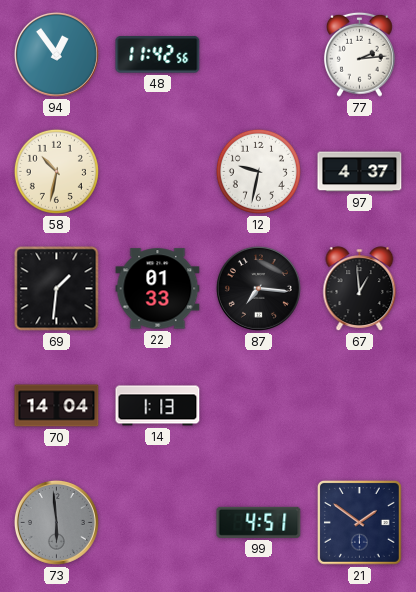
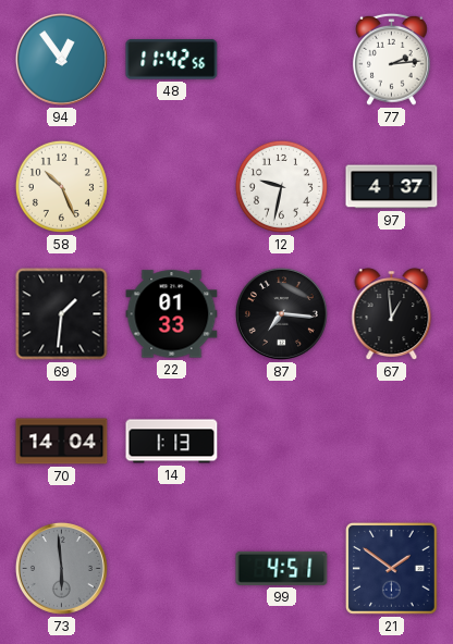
58: 10:32 -> 10:26 (61, 186)
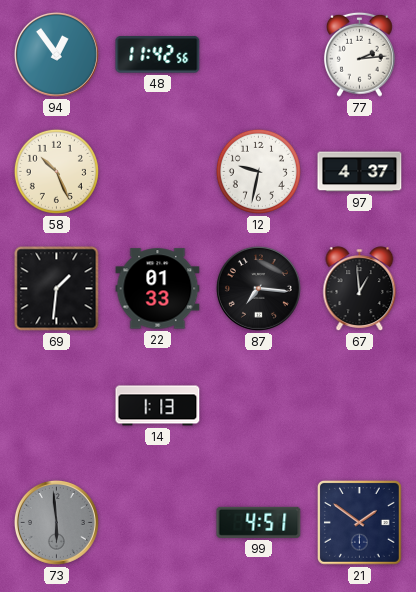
70: 14:04 -> none (62, 442)
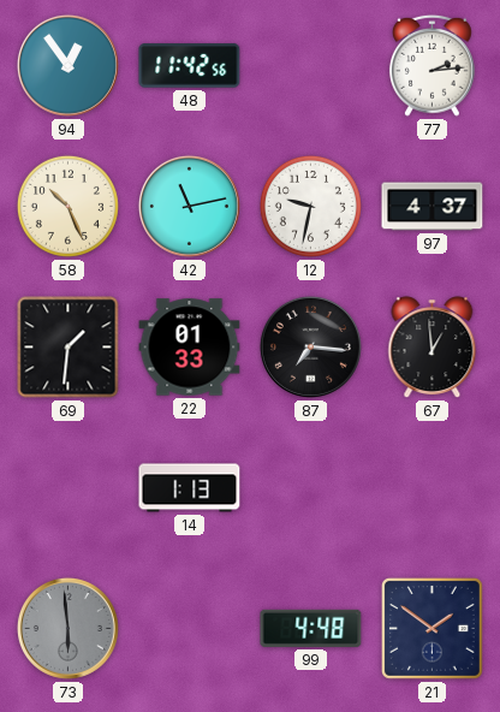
42: none -> 11:13 (189, 206)
99: 4:51 -> 4:48 (311, 628)
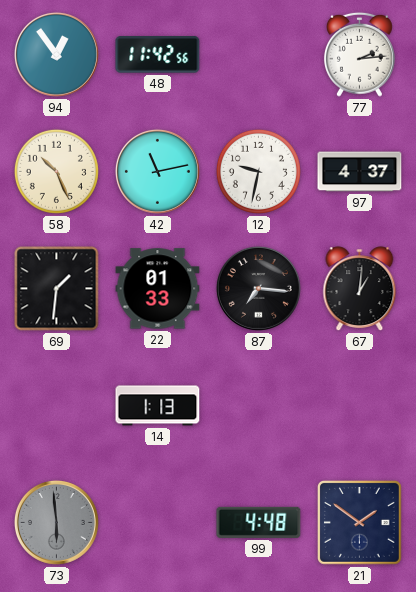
67: 12:59 -> 1:01 (360, 289)
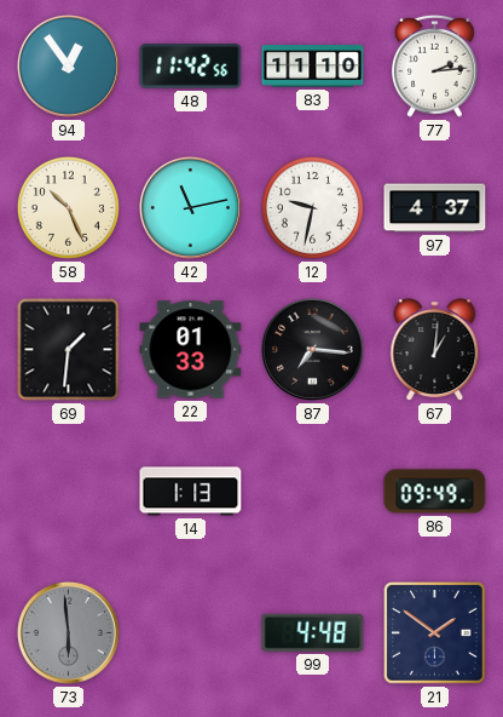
83: none -> 11:10 (313, 67)
86: none -> 09:49 (435, 492)
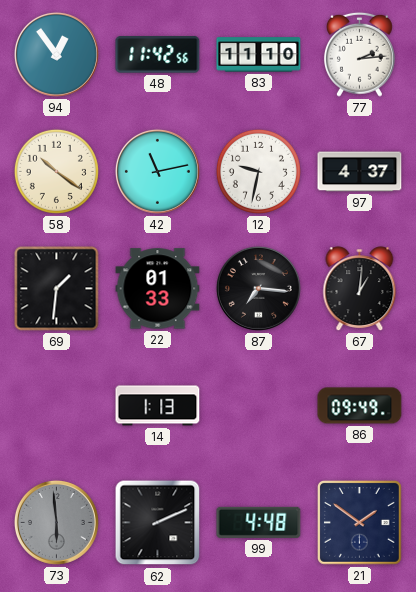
58: 10:26 -> 10:21 (56, 171)
62: none -> 2:11 (158, 523)
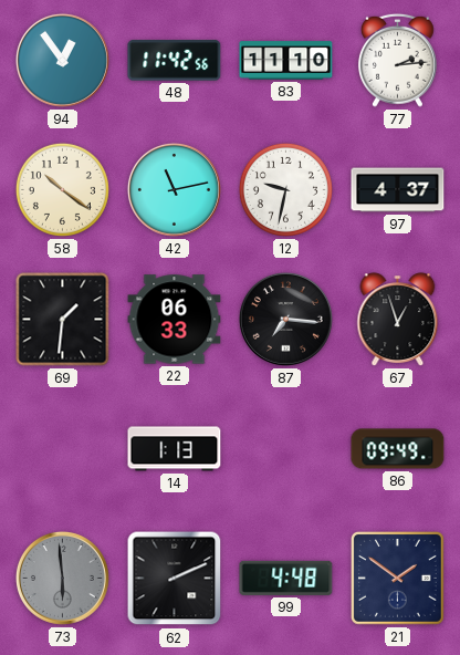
22: 01:33 -> 06:33 (175, 320)
67: 1:01 -> 12:57 (398, 320)
